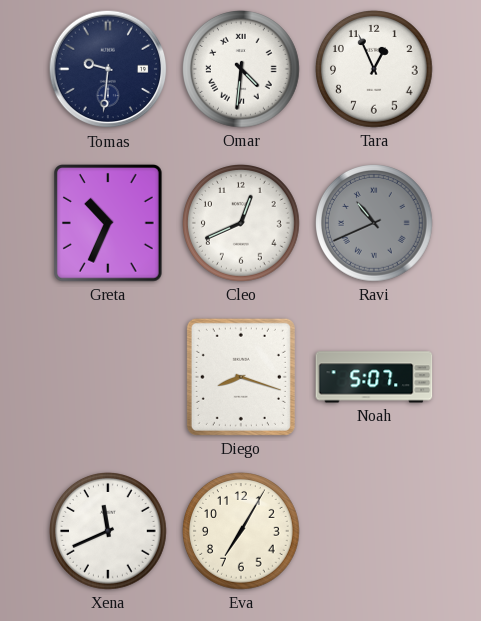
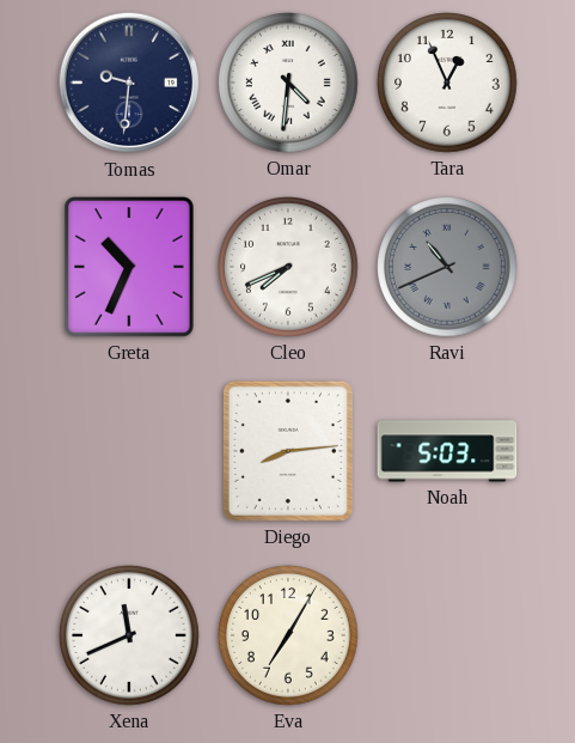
Cleo: 12:41 -> 7:41 (289, 268)
Diego: 8:18 -> 8:14 (288, 451)
Noah: 5:07 -> 5:03 (447, 451)
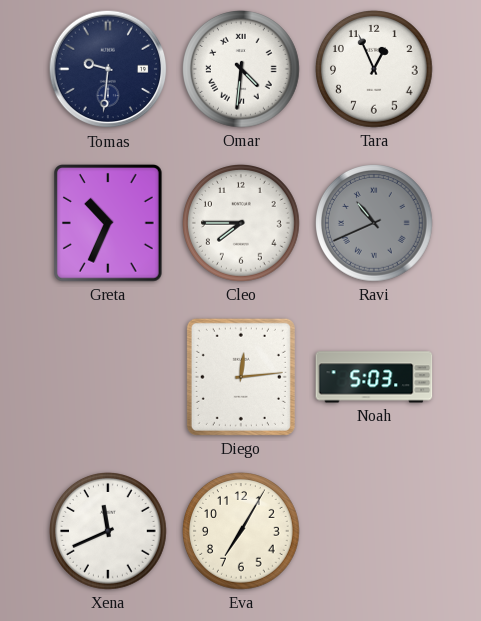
Cleo: 7:41 -> 7:45 (242, 224)
Diego: 8:14 -> 12:14 (241, 377)
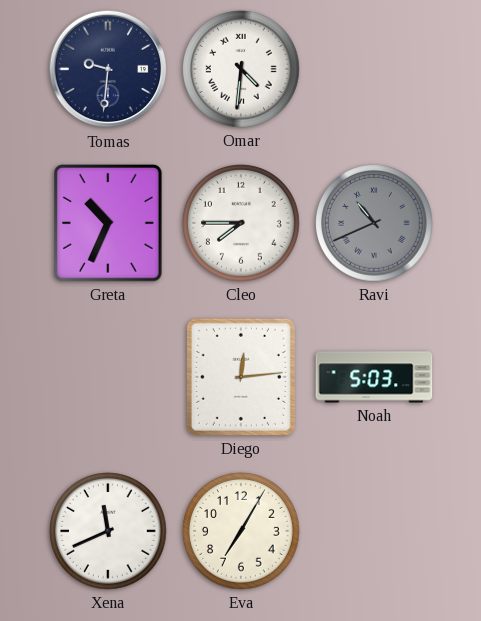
Tara: 12:56 -> none (375, 70)
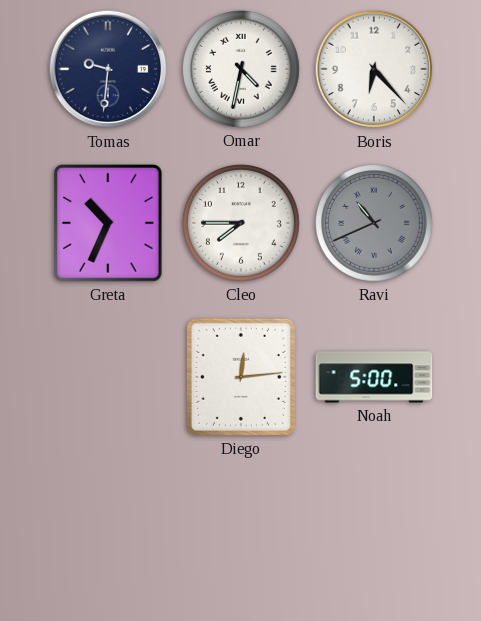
Omar: 4:31 -> 4:32 (242, 70)
Boris: none -> 6:23 (374, 69)
Noah: 5:03 -> 5:00 (374, 377)
Xena: 11:41 -> none (109, 532)
Eva: 7:05 -> none (242, 532)
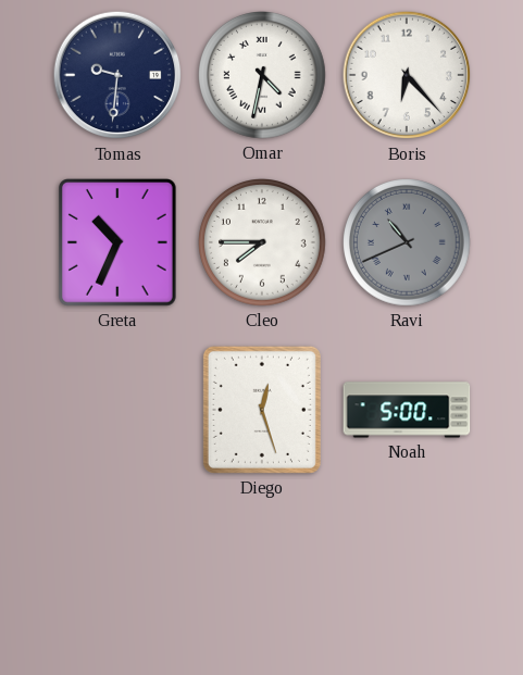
Diego: 12:14 -> 12:27 (262, 410)
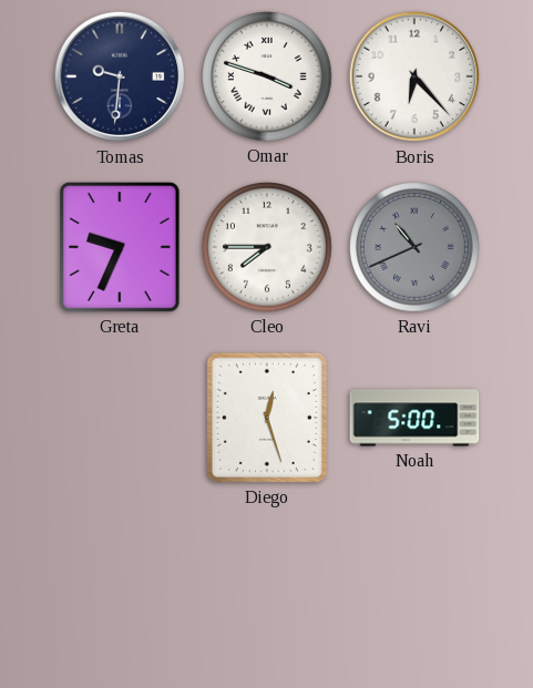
Omar: 4:32 -> 3:48 (268, 78)
Greta: 10:34 -> 9:34 (121, 248)
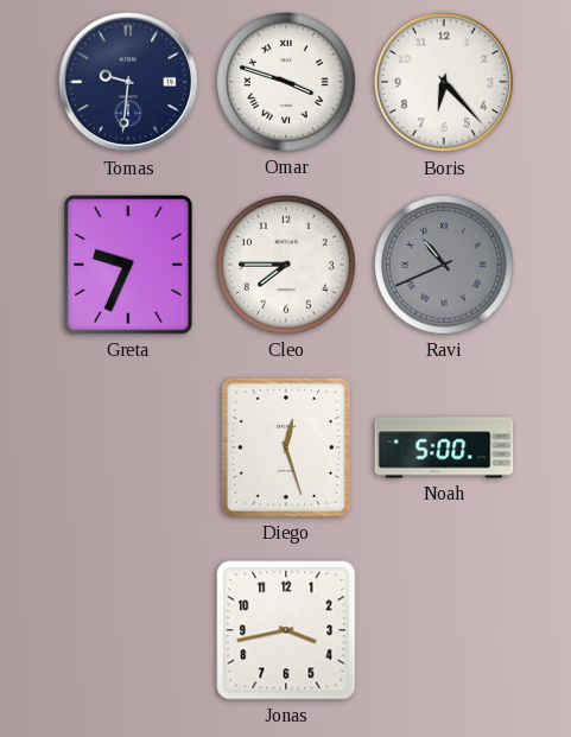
Jonas: none -> 3:43 (286, 630)
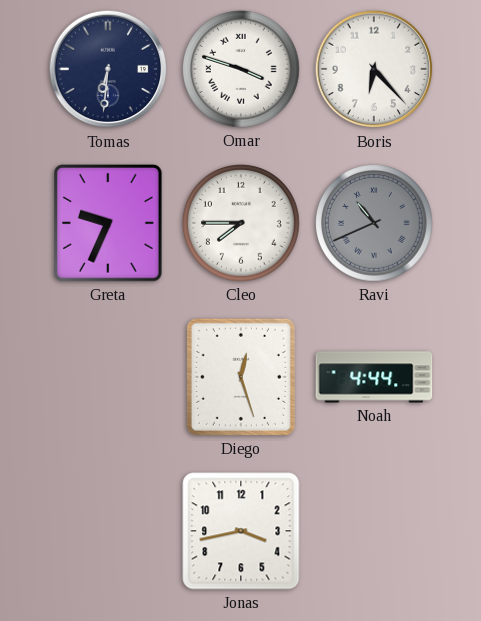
Tomas: 9:31 -> 6:31 (108, 69)
Noah: 5:00 -> 4:44 (374, 377)
